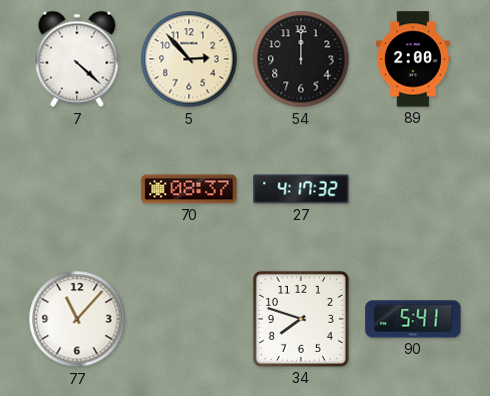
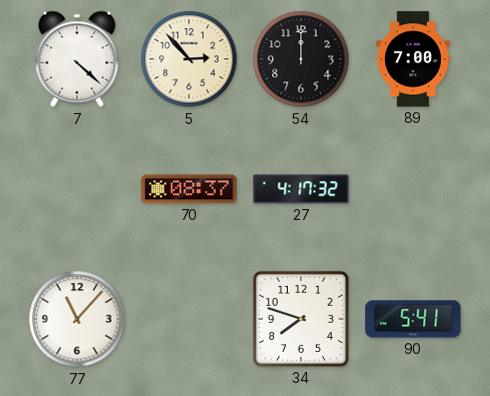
89: 2:00 -> 7:00 (413, 59)
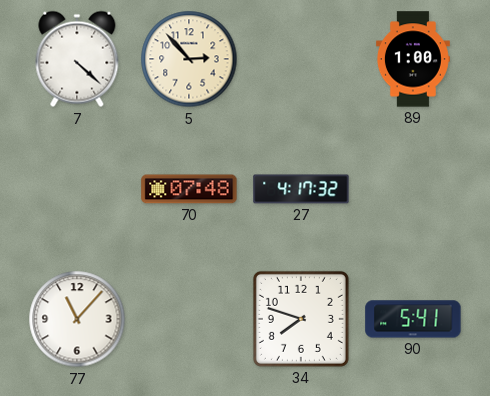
54: 12:00 -> none (301, 59)
89: 7:00 -> 1:00 (413, 59)
70: 08:37 -> 07:48 (189, 189)
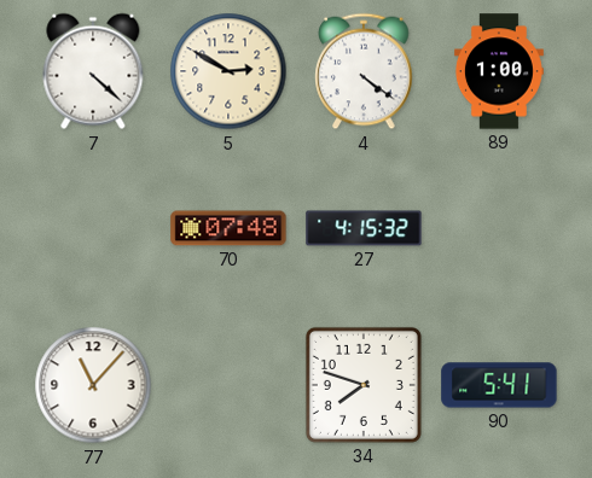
5: 2:53 -> 2:50 (228, 71)
4: none -> 4:21 (364, 71)
27: 4:17 -> 4:15 (364, 228)
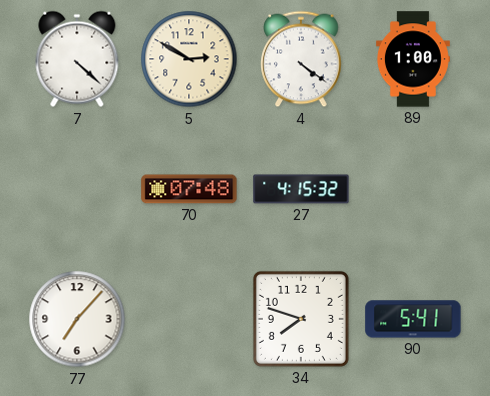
77: 11:07 -> 7:07 (77, 319)
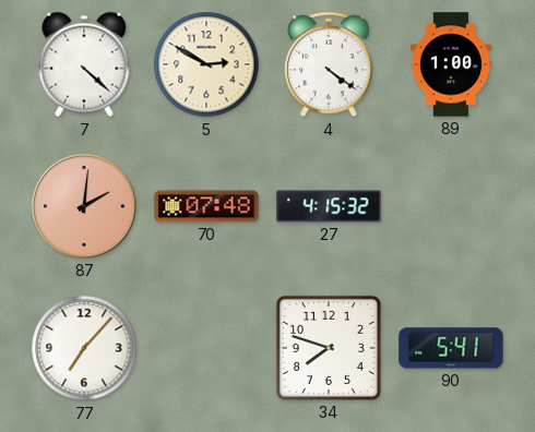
87: none -> 2:01 (84, 206)
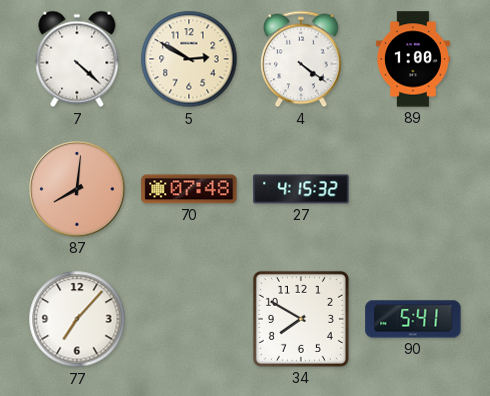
87: 2:01 -> 8:01 (77, 189)
34: 7:48 -> 7:50 (301, 319)
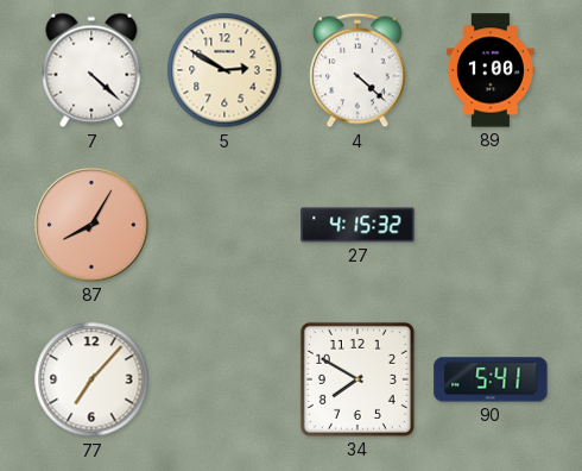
4: 4:21 -> 4:22 (358, 70)
87: 8:01 -> 8:05 (91, 225)
70: 07:48 -> none (189, 189)
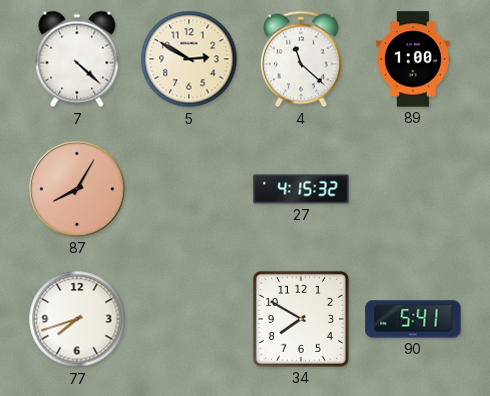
4: 4:22 -> 11:22 (301, 59)
77: 7:07 -> 7:42 (77, 319)
